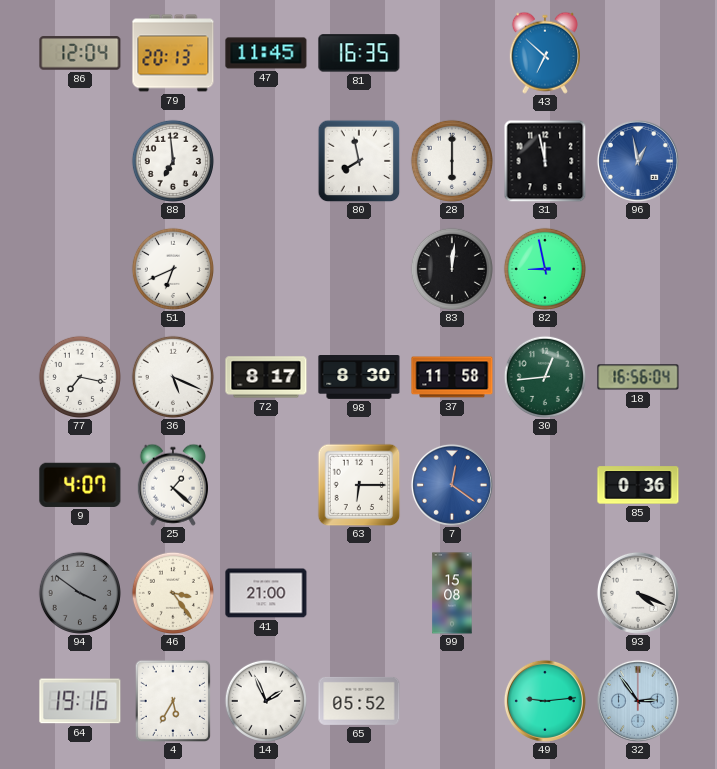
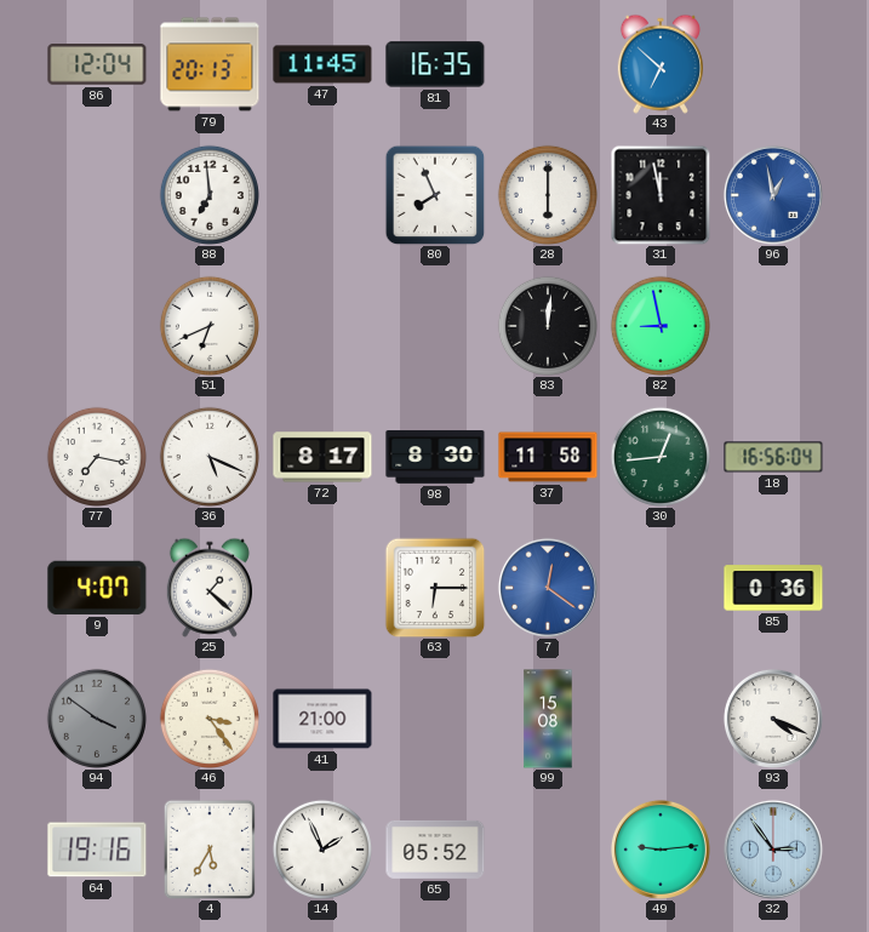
80: 7:58 -> 7:56 (435, 195)
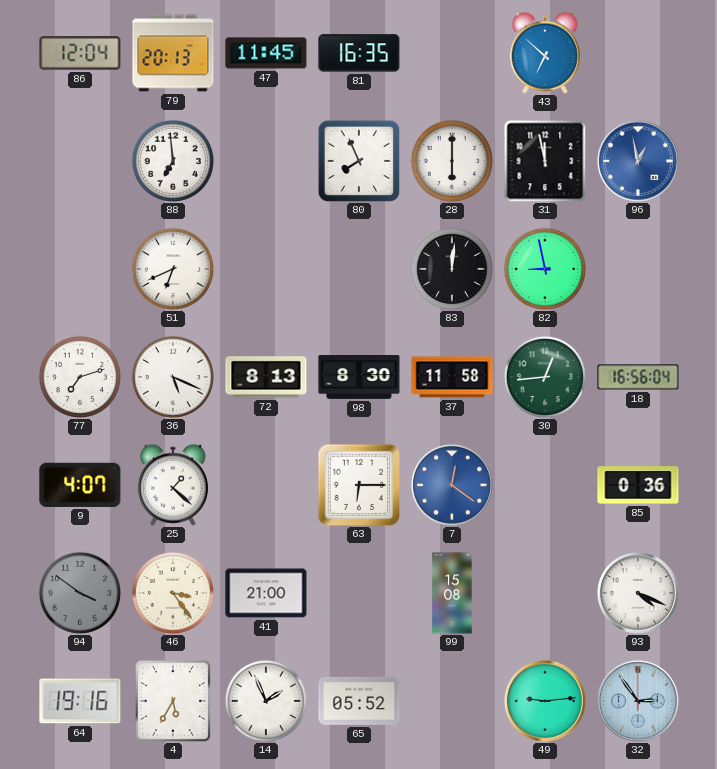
77: 7:17 -> 7:12 (80, 377)
72: 8:17 -> 8:13 (266, 377)
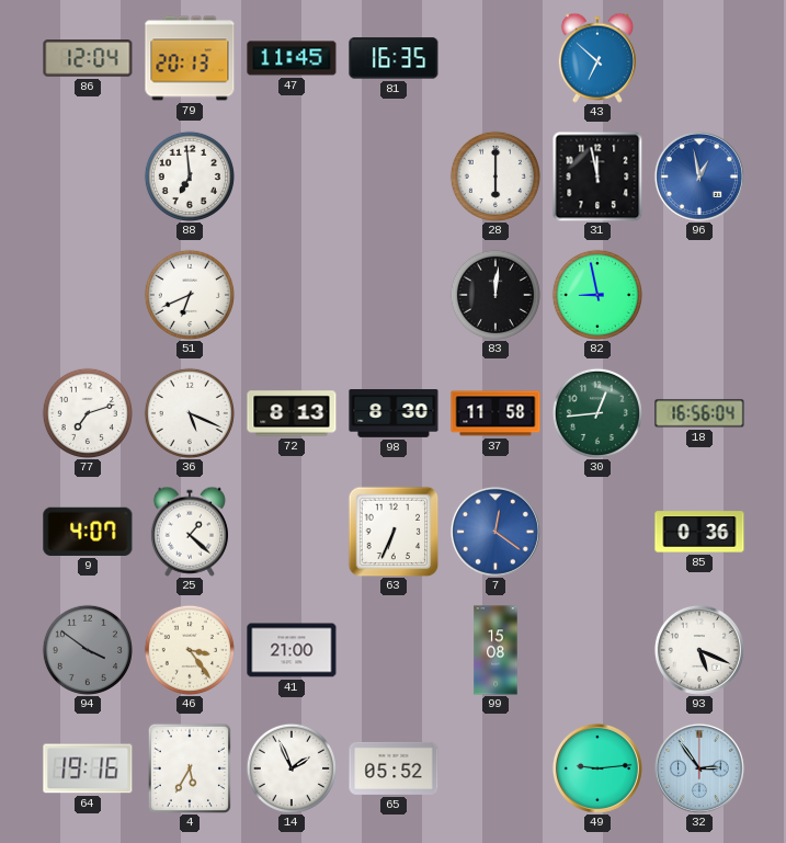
80: 7:56 -> none (359, 161)
63: 6:15 -> 6:34 (394, 532)
93: 4:19 -> 5:19 (699, 650)
